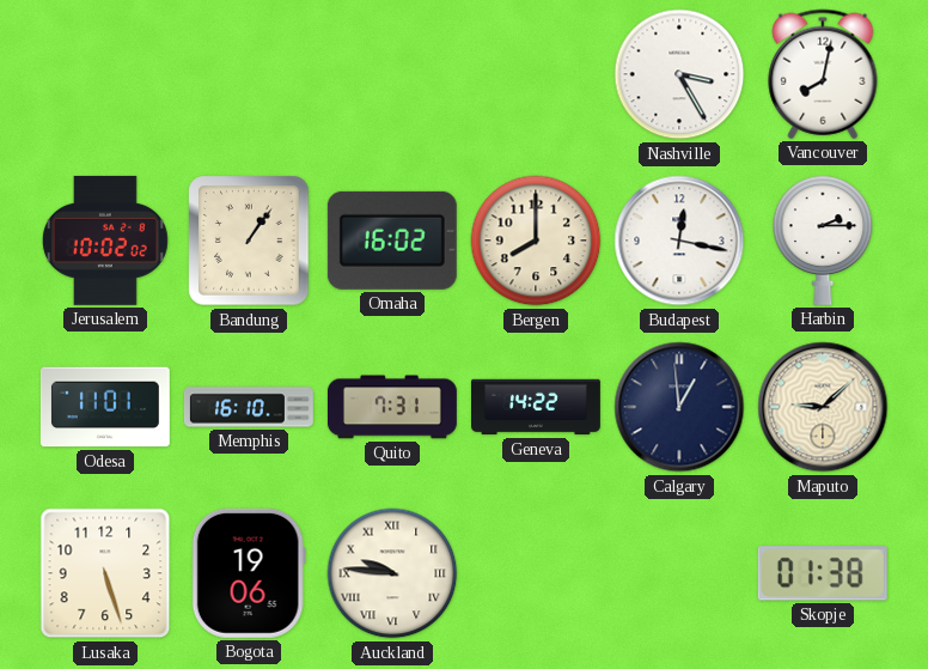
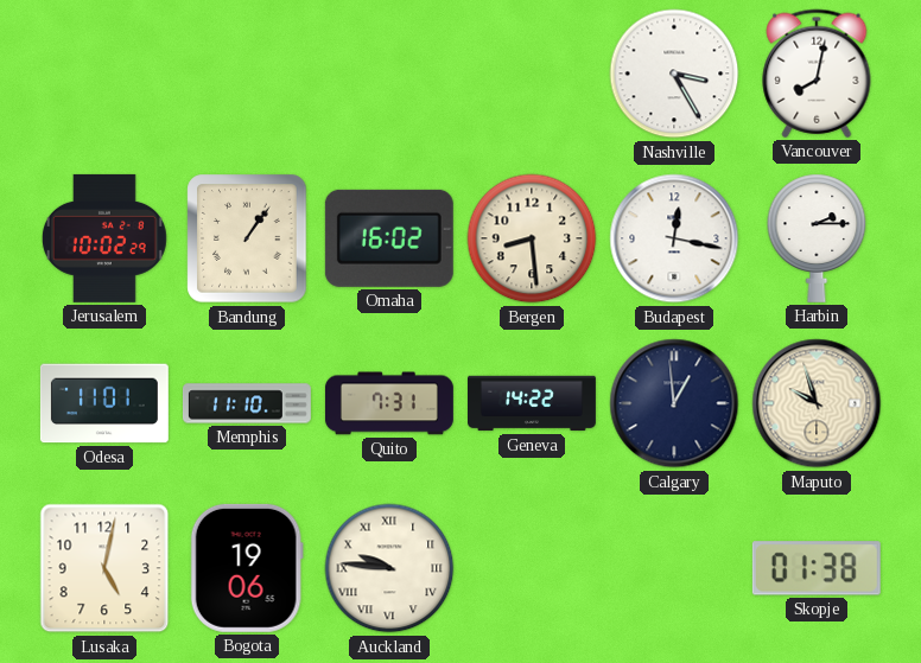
Jerusalem: 10:02:02 -> 10:02:29 (104, 238)
Bergen: 8:00 -> 8:29 (532, 238)
Memphis: 16:10 -> 11:10 (247, 403)
Maputo: 9:08 -> 9:57 (817, 403)
Lusaka: 5:27 -> 5:02 (104, 568)
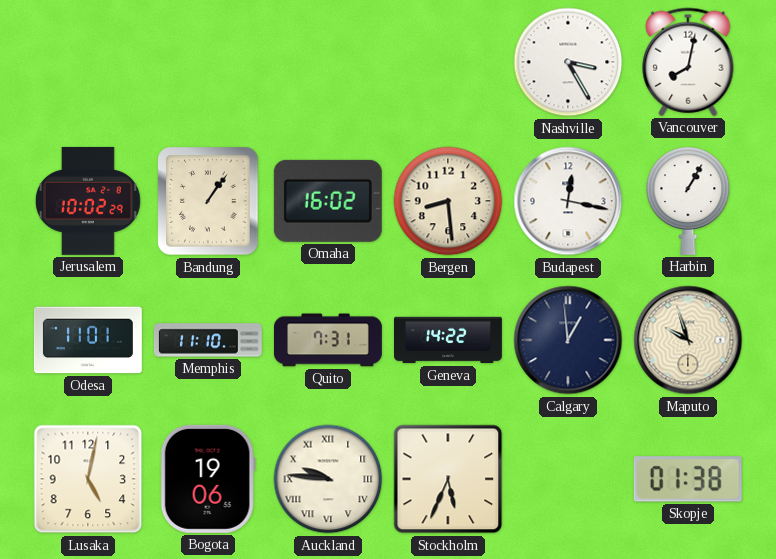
Harbin: 2:15 -> 1:05 (688, 201)
Stockholm: none -> 5:34 (448, 479)
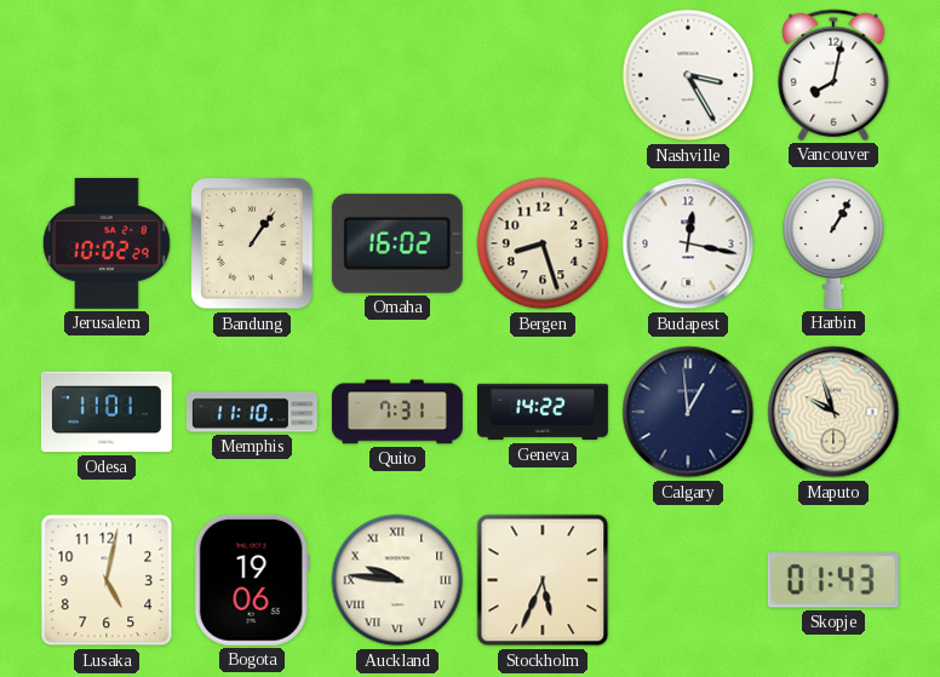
Bergen: 8:29 -> 8:27 (543, 243)
Skopje: 01:38 -> 01:43 (833, 580)
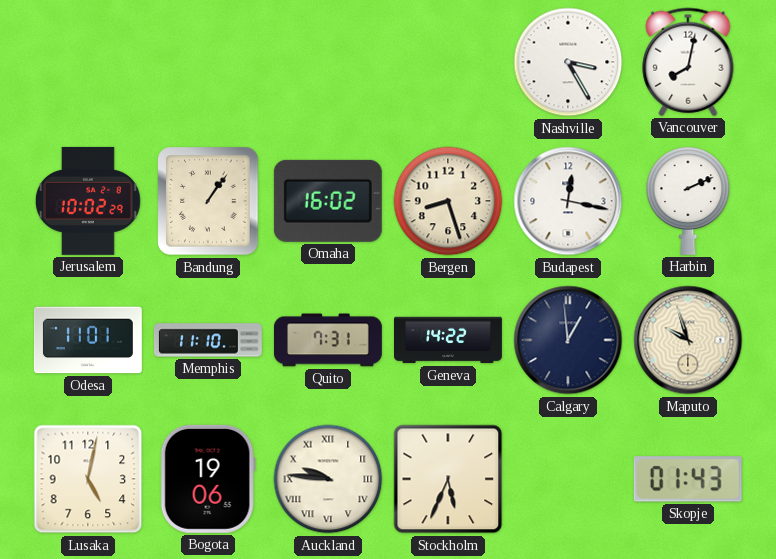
Harbin: 1:05 -> 2:11 (688, 201)
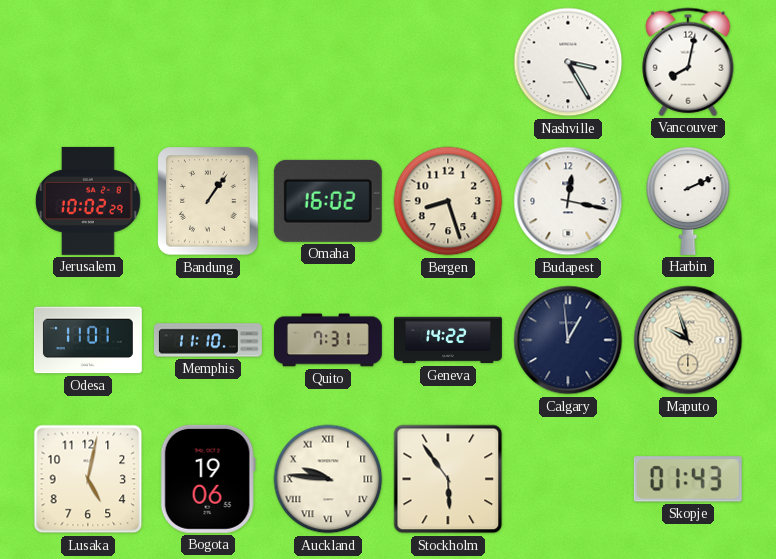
Stockholm: 5:34 -> 5:54 (448, 479)
